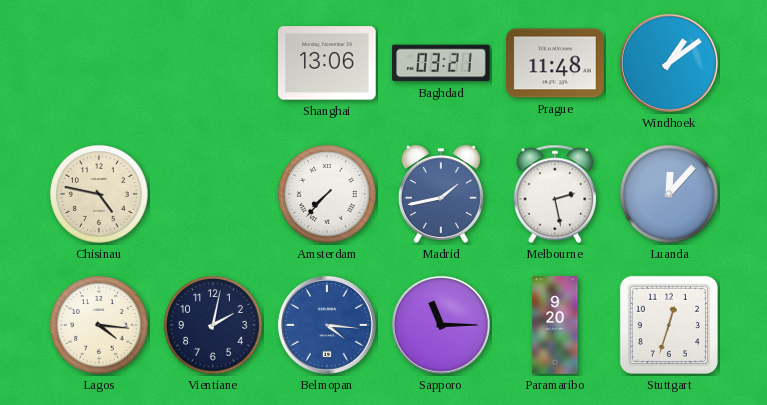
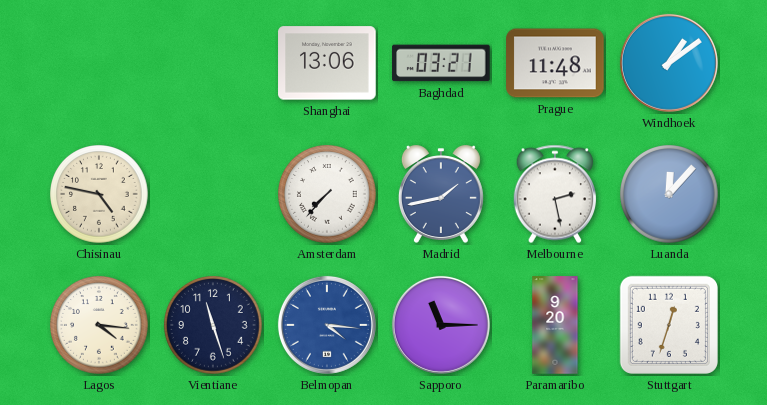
Vientiane: 2:02 -> 11:27 (214, 326)
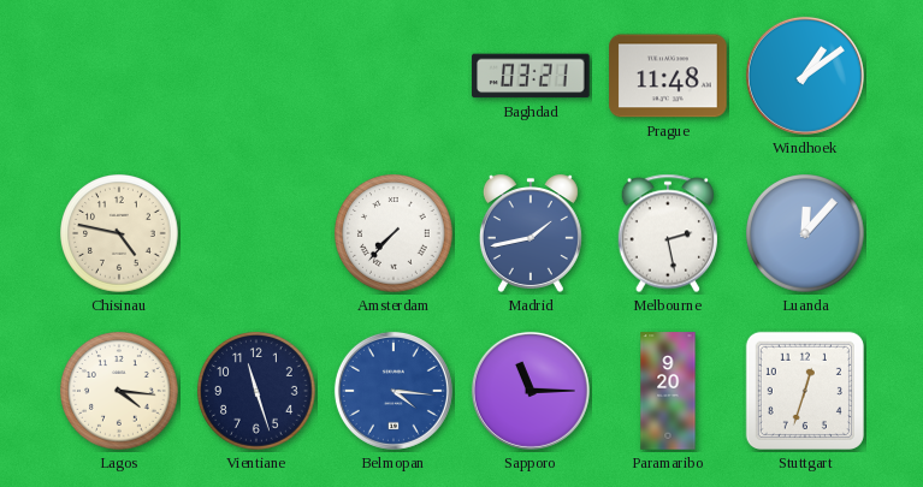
Shanghai: 13:06 -> none (327, 63)
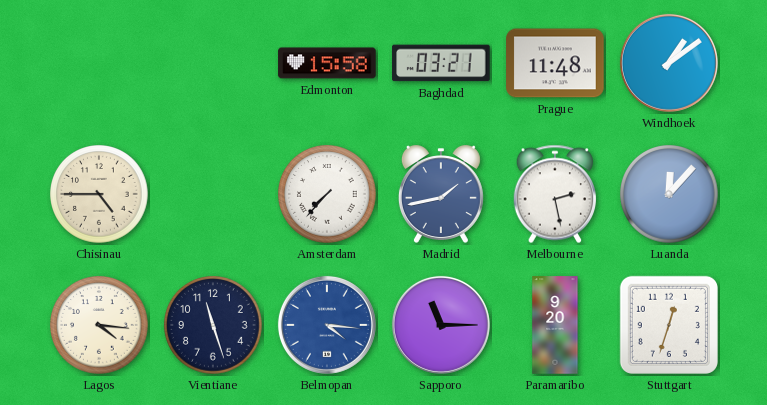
Edmonton: none -> 15:58 (327, 63)
Chisinau: 4:47 -> 4:45 (100, 195)
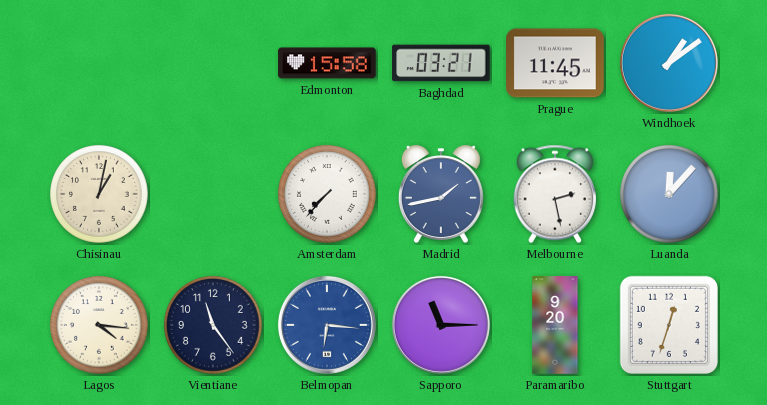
Prague: 11:48 -> 11:45 (555, 63)
Chisinau: 4:45 -> 1:02 (100, 195)
Vientiane: 11:27 -> 11:24 (214, 326)
Belmopan: 4:16 -> 6:16 (327, 325)
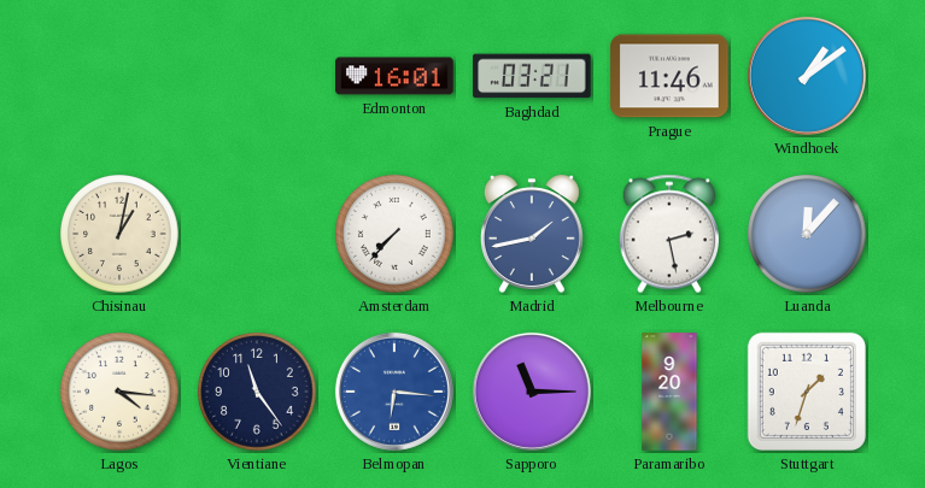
Edmonton: 15:58 -> 16:01 (394, 76)
Prague: 11:45 -> 11:46 (669, 76)
Stuttgart: 12:33 -> 1:33 (807, 392)
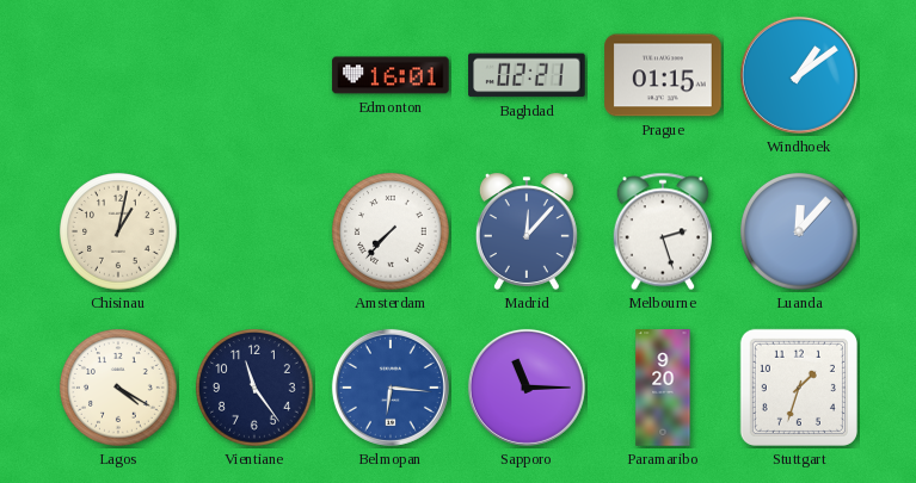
Baghdad: 03:21 -> 02:21 (527, 75)
Prague: 11:46 -> 01:15 (663, 75)
Madrid: 1:43 -> 12:07 (527, 231)
Melbourne: 2:28 -> 2:27 (663, 231)
Lagos: 4:16 -> 4:20 (119, 389)
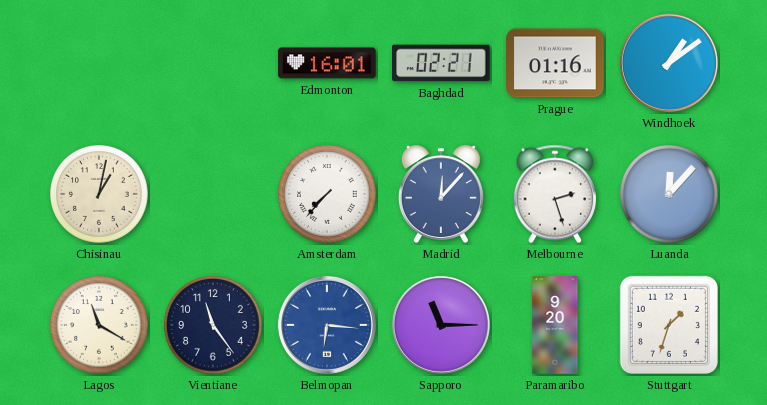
Prague: 01:15 -> 01:16 (555, 63)
Lagos: 4:20 -> 11:20 (100, 326)
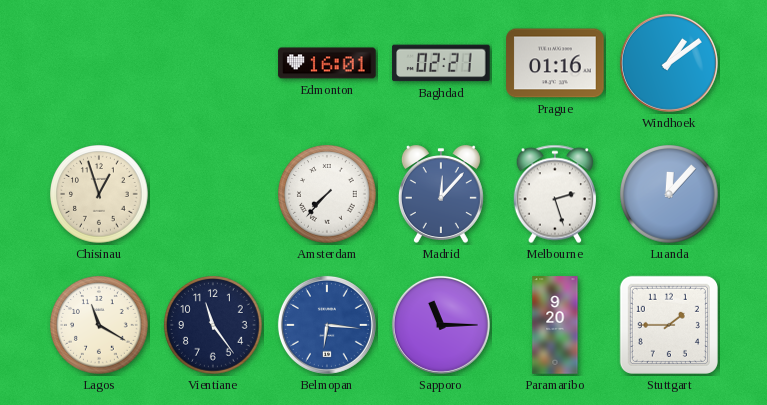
Chisinau: 1:02 -> 12:57 (100, 195)
Stuttgart: 1:33 -> 1:45 (669, 325)
